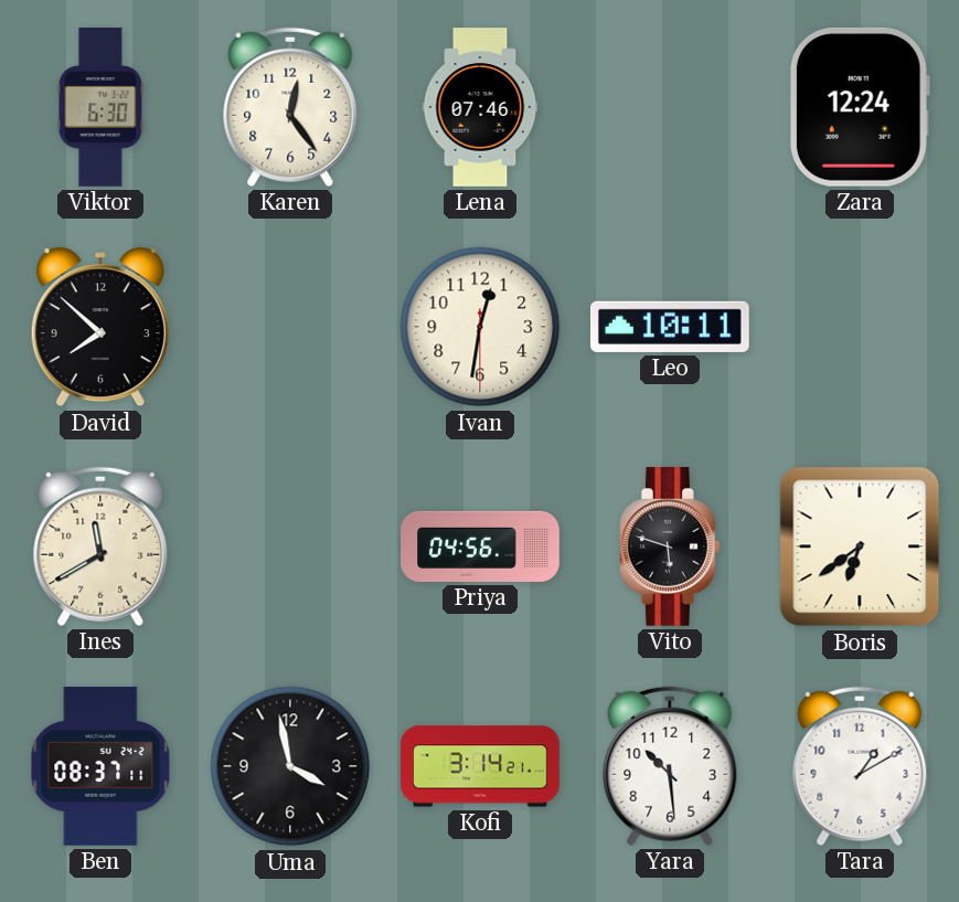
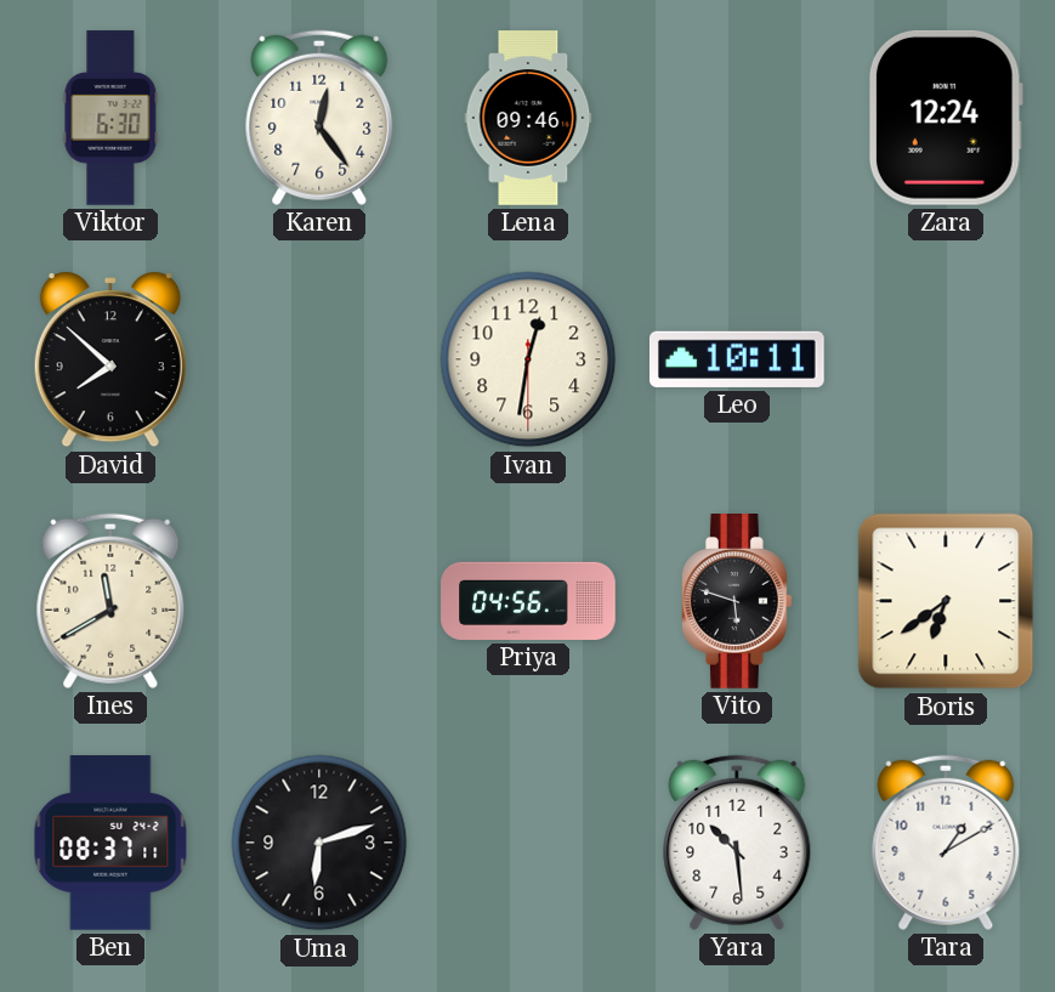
Lena: 07:46 -> 09:46 (528, 118)
Uma: 3:58 -> 6:12 (319, 843)
Kofi: 3:14 -> none (480, 766)
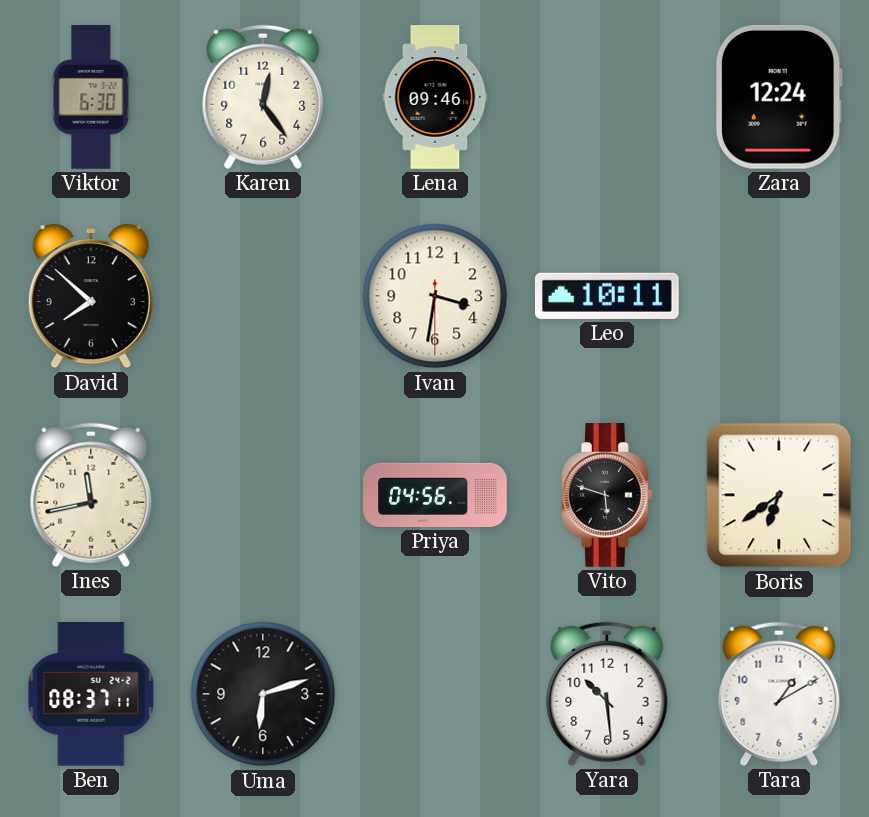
Ivan: 12:31 -> 3:31 (435, 296)
Ines: 11:40 -> 11:43 (91, 495)
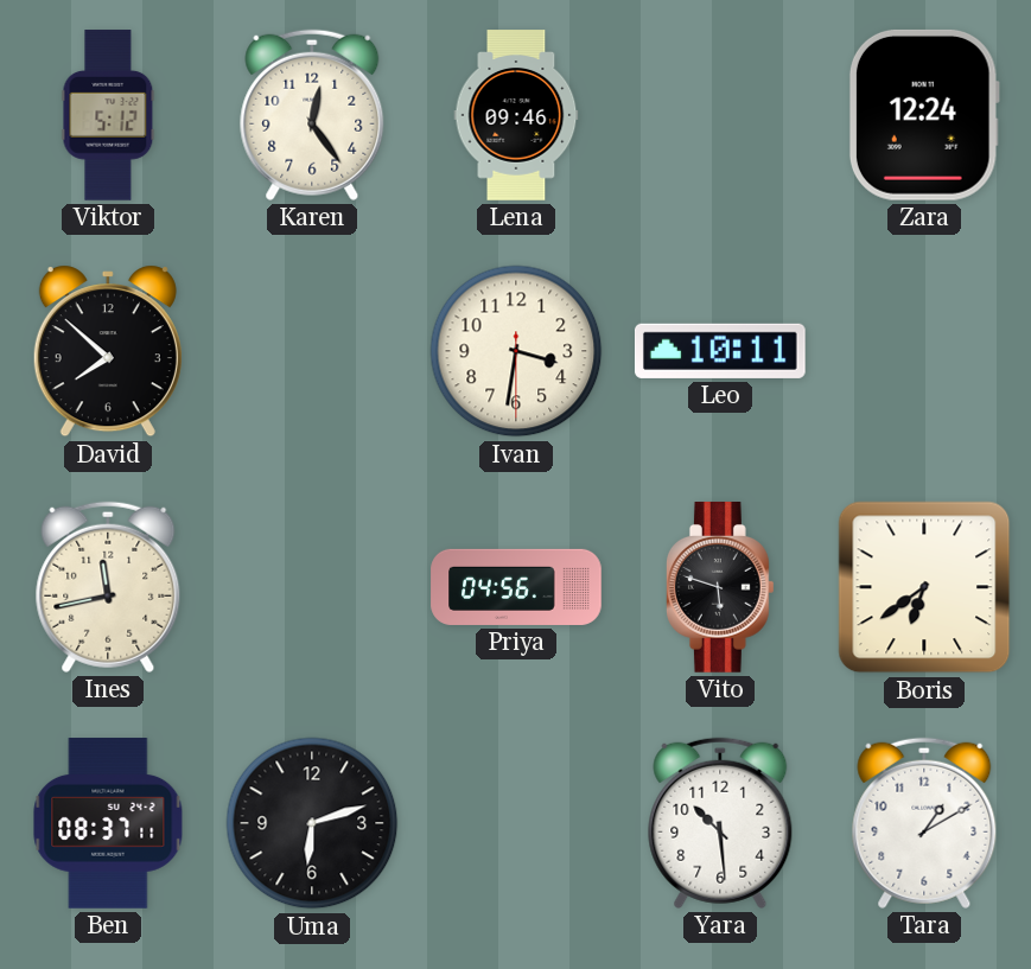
Viktor: 6:30 -> 5:12 (108, 115)
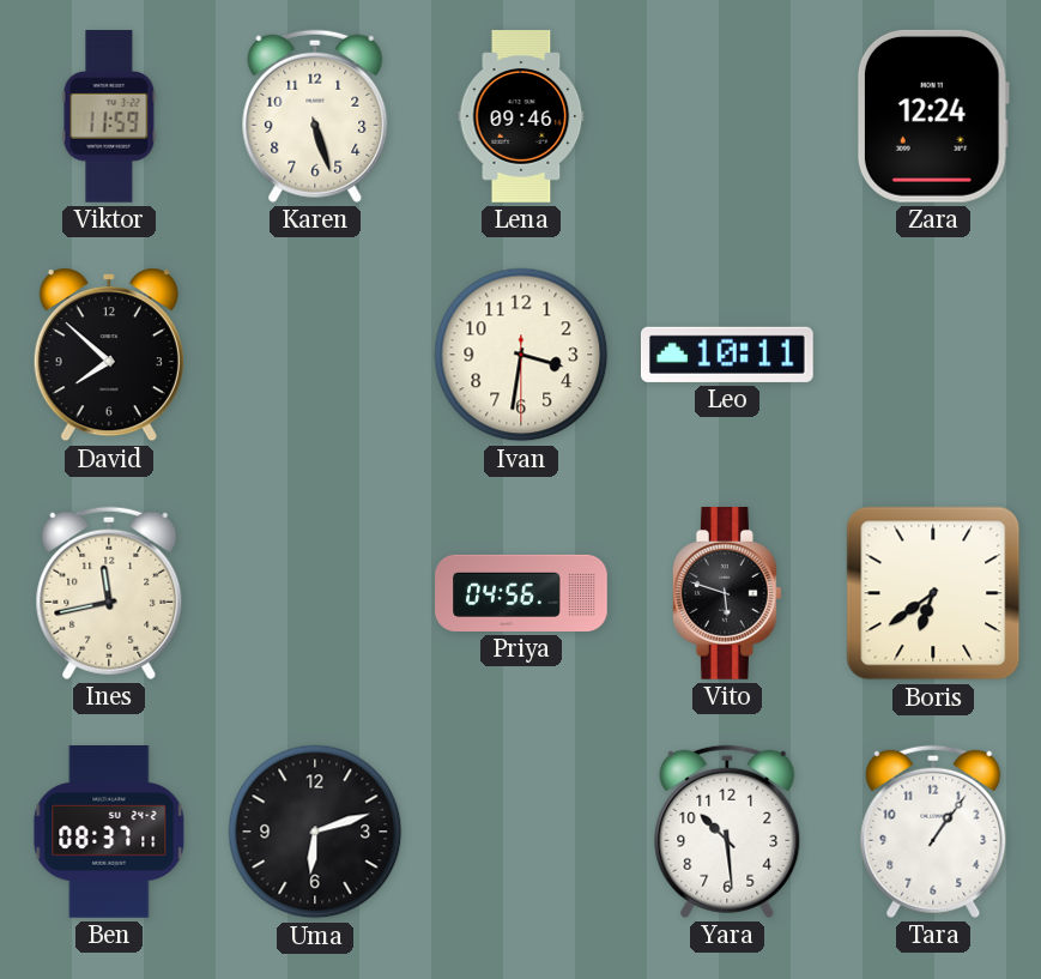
Viktor: 5:12 -> 11:59 (109, 116)
Karen: 12:24 -> 5:27 (315, 116)
Tara: 1:10 -> 1:06 (933, 832)
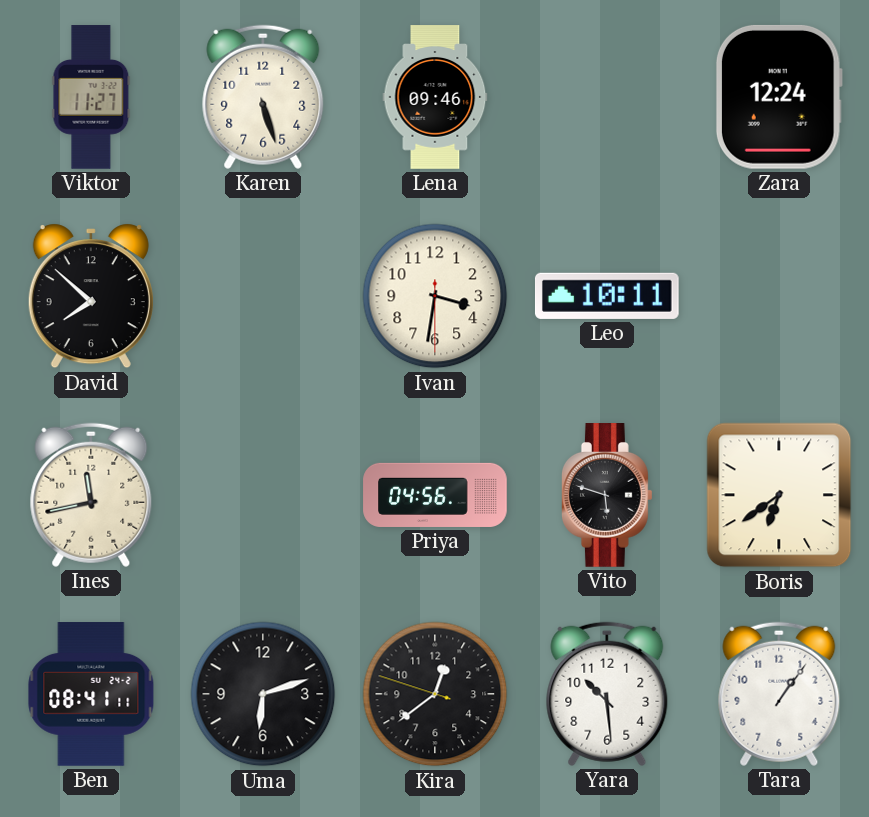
Viktor: 11:59 -> 11:27 (91, 97)
Ben: 08:37 -> 08:41 (91, 694)
Kira: none -> 12:38 (435, 694)
